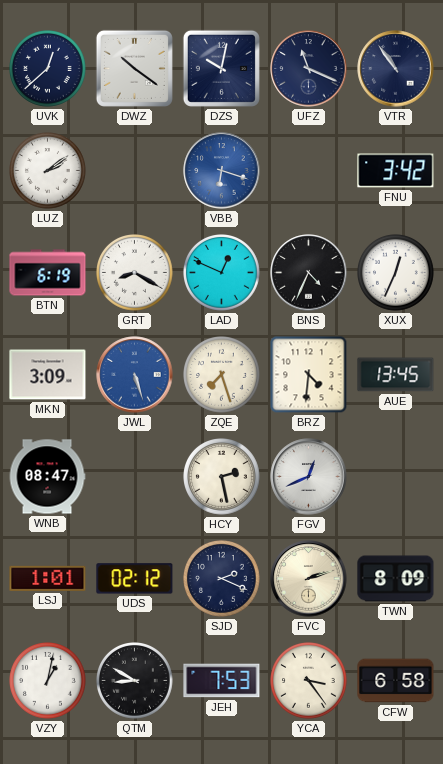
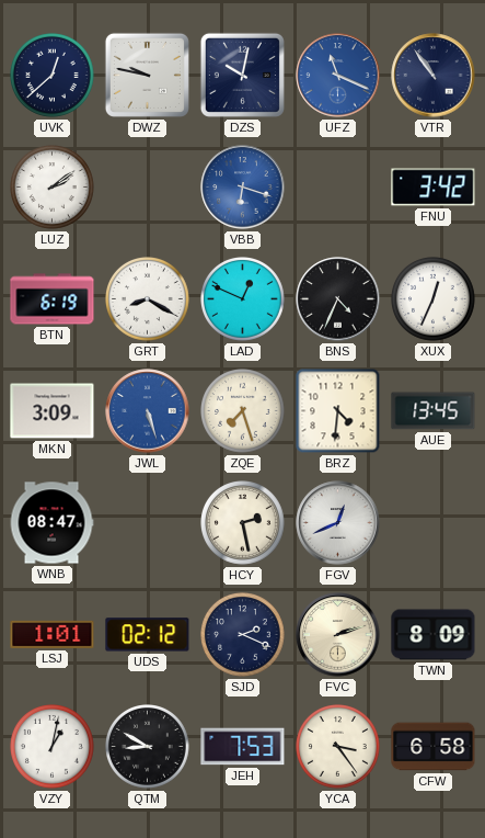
DWZ: 10:21 -> 9:47 (147, 75)
UFZ dial: navy -> blue (338, 76)
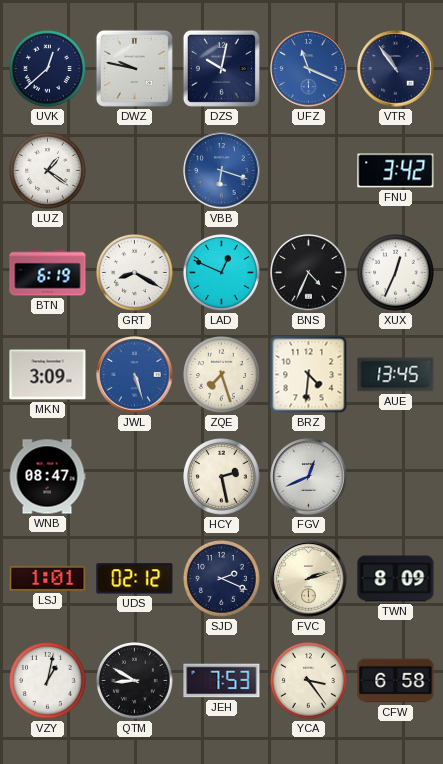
LUZ: 2:09 -> 1:21 (48, 171)
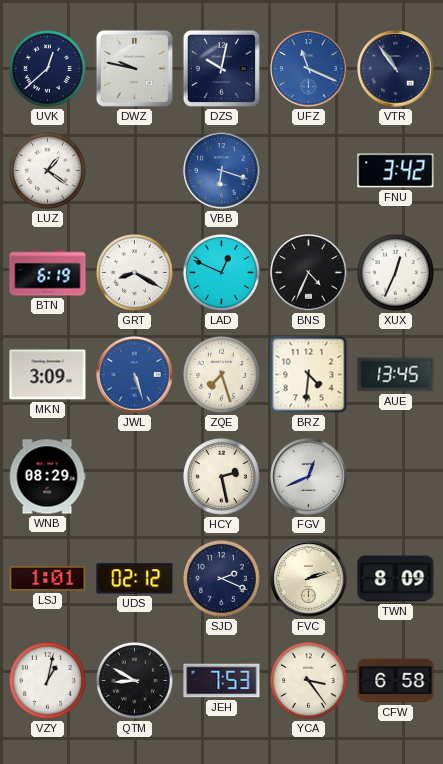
WNB: 08:47 -> 08:29 (47, 477)
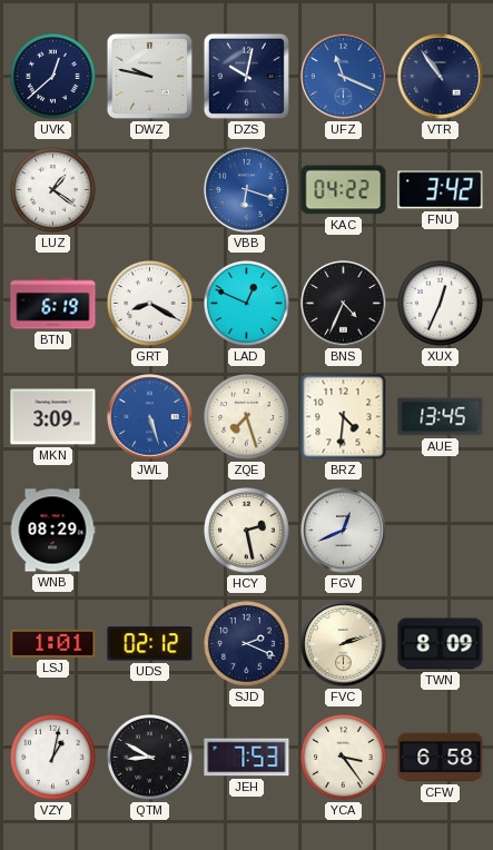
KAC: none -> 04:22 (344, 190)
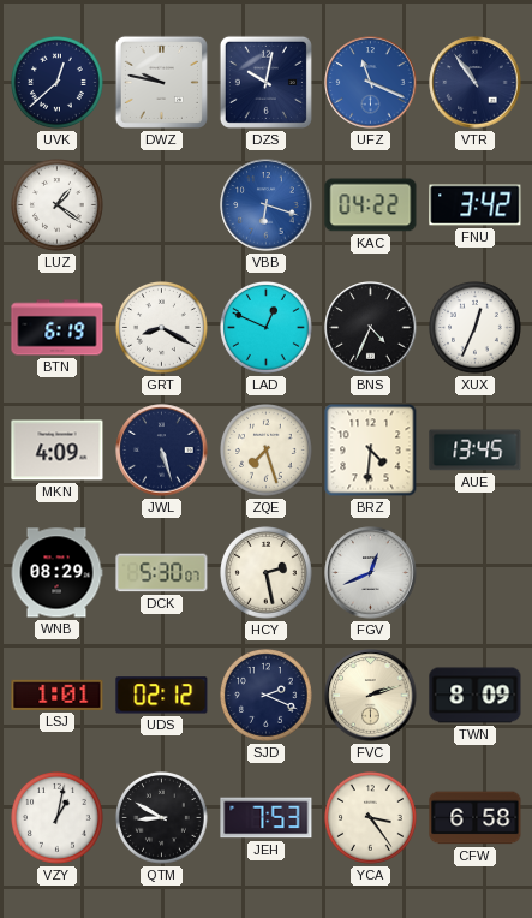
MKN: 3:09 -> 4:09 (58, 451)
JWL dial: blue -> navy (162, 451)
DCK: none -> 5:30 (162, 573)
